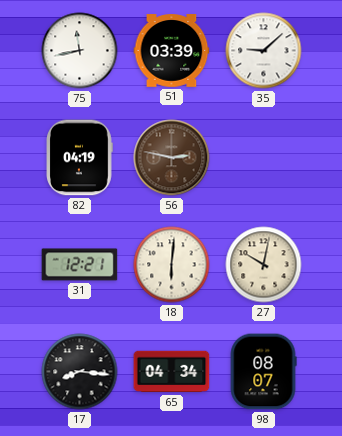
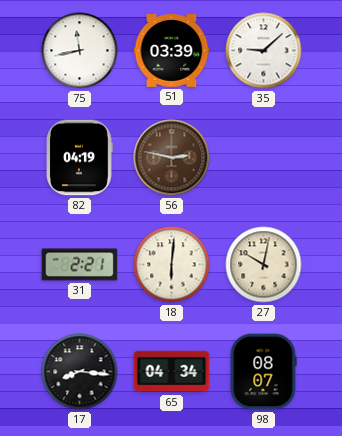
31: 12:21 -> 2:21 (80, 265)
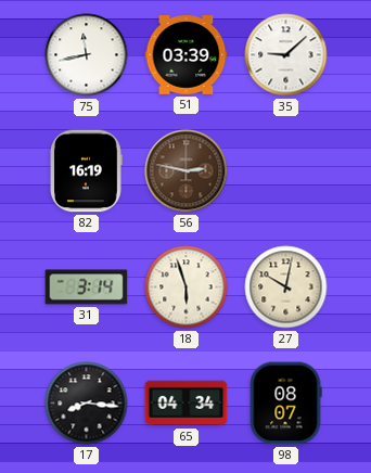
82: 04:19 -> 16:19 (86, 171)
31: 2:21 -> 3:14 (87, 287)
18: 6:01 -> 5:57 (187, 287)
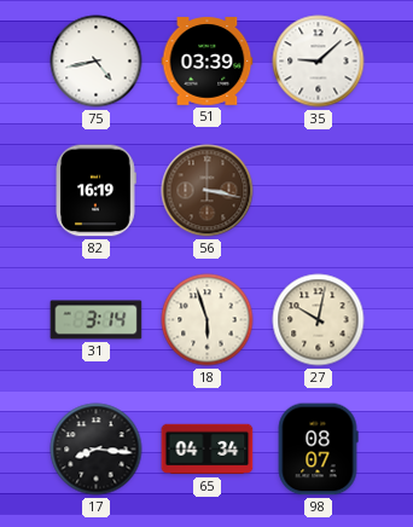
75: 11:43 -> 4:43 (97, 62)
56: 2:47 -> 3:17 (208, 191)
